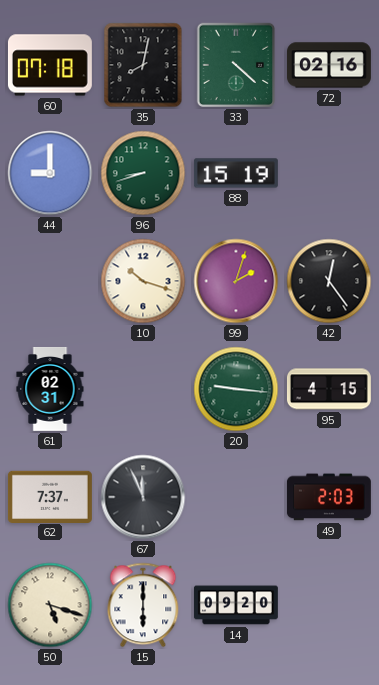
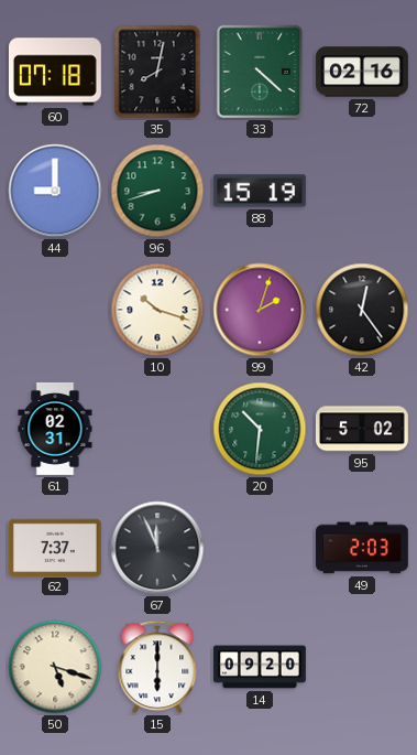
20: 9:16 -> 10:31 (260, 429)
95: 4:15 -> 5:02 (362, 429)
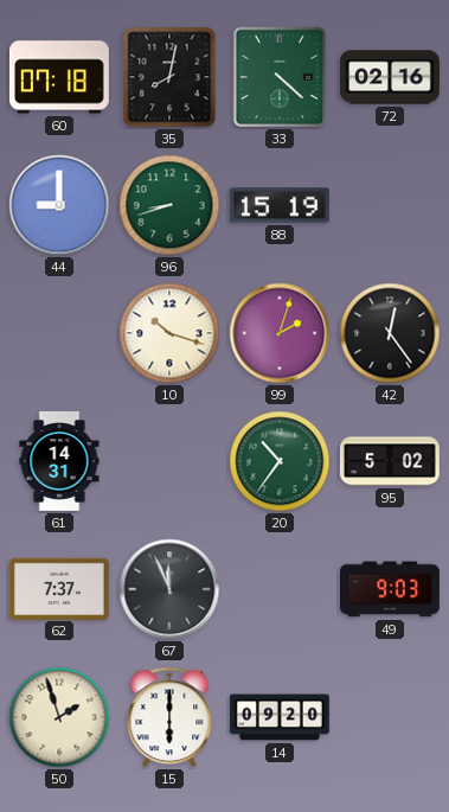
61: 02:31 -> 14:31 (59, 461)
20: 10:31 -> 10:36 (280, 461)
49: 2:03 -> 9:03 (390, 589)
50: 5:18 -> 1:57 (59, 717)
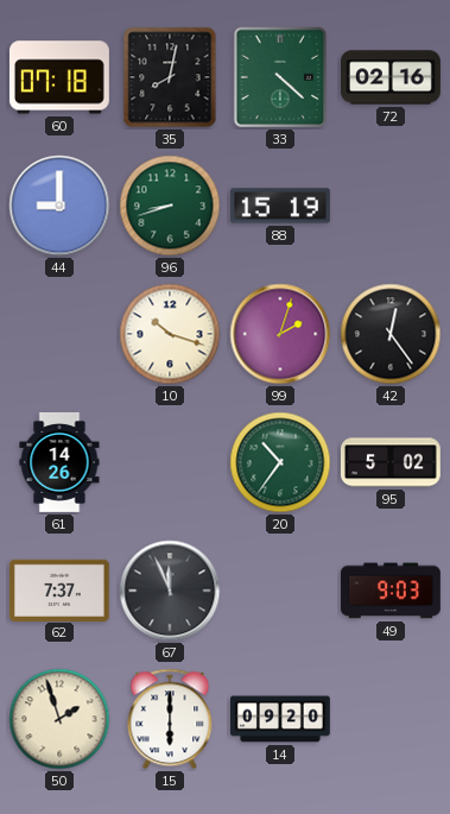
61: 14:31 -> 14:26 (59, 462)
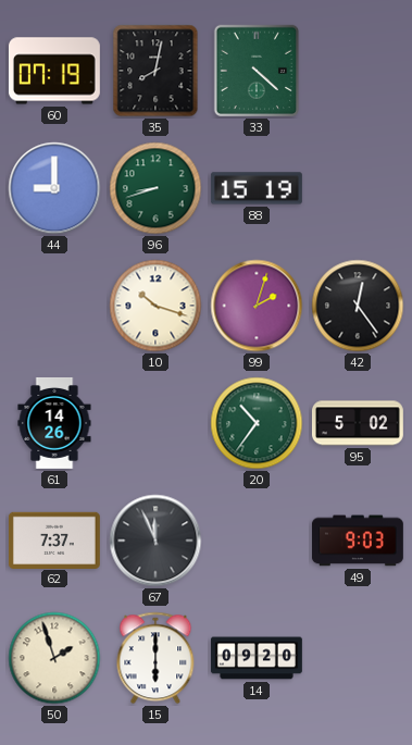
60: 07:18 -> 07:19 (54, 71)
72: 02:16 -> none (392, 77)
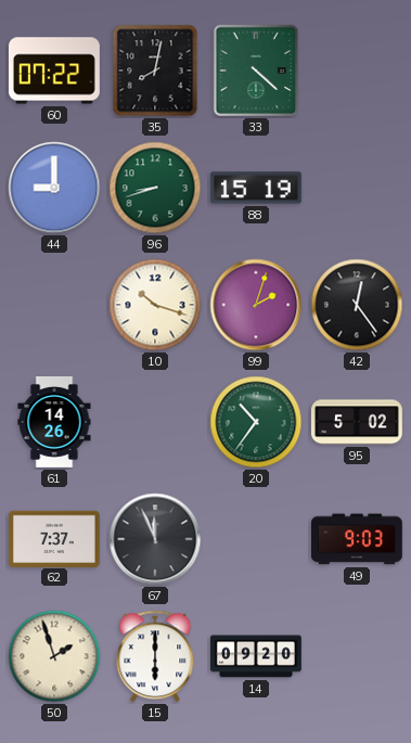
60: 07:19 -> 07:22 (54, 71)
